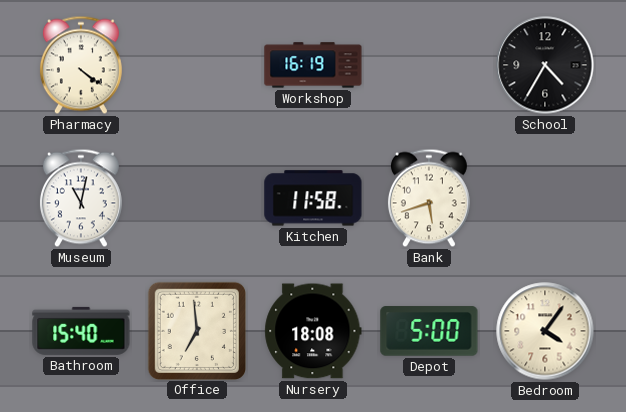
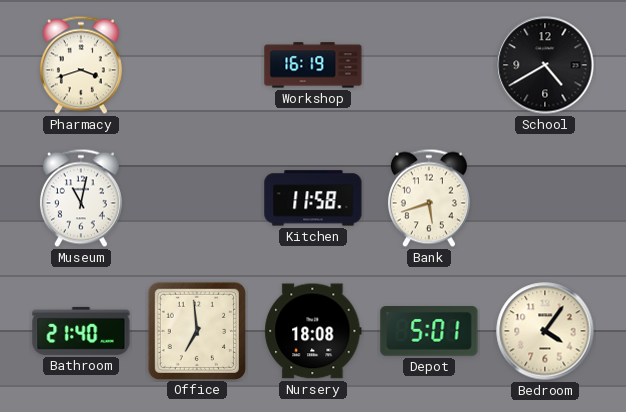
Pharmacy: 4:21 -> 3:42 (81, 65)
School: 4:35 -> 4:40 (545, 65)
Bathroom: 15:40 -> 21:40 (81, 331)
Depot: 5:00 -> 5:01 (429, 331)
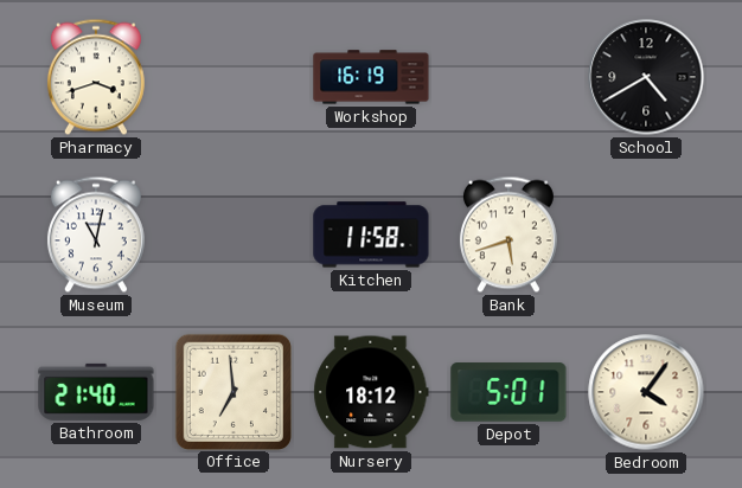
Nursery: 18:08 -> 18:12 (371, 392)
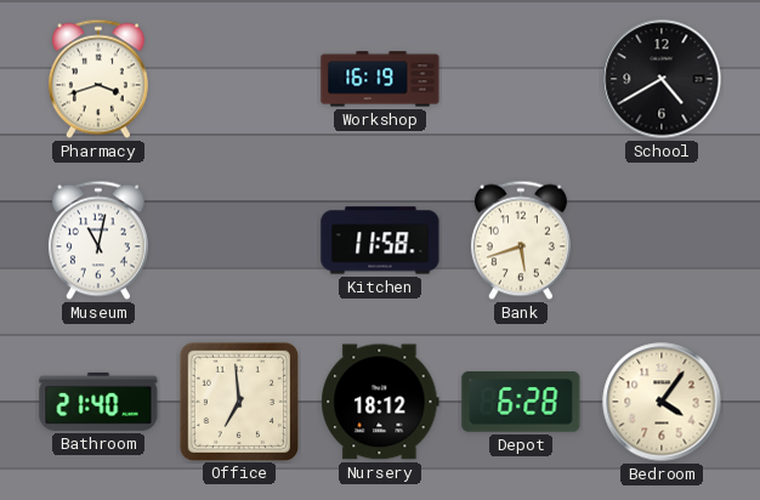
Depot: 5:01 -> 6:28 (521, 402)
